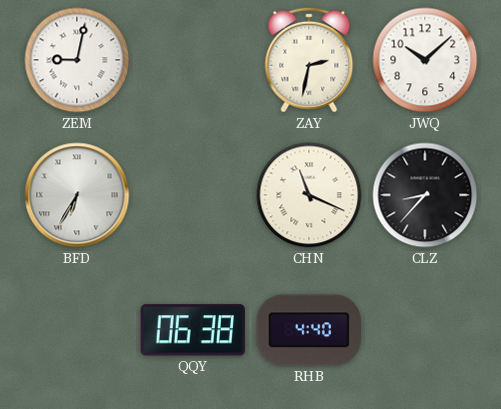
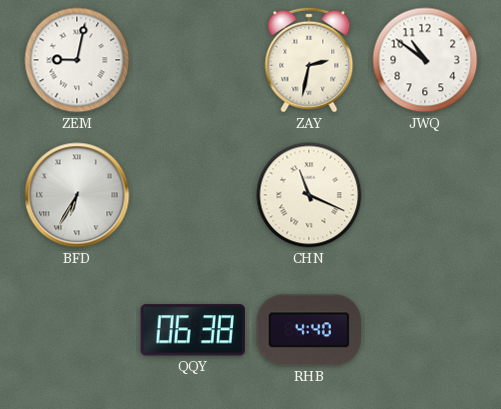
JWQ: 10:08 -> 10:51 (425, 60)
CLZ: 8:37 -> none (425, 195)
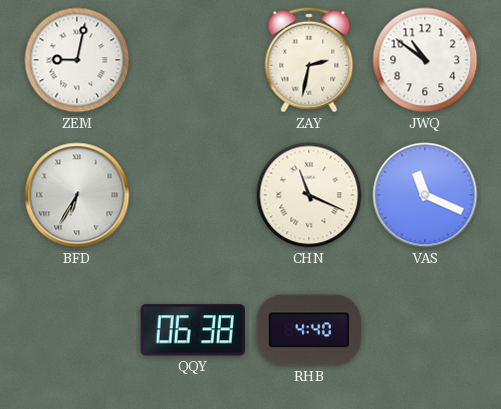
VAS: none -> 11:19 (425, 195)
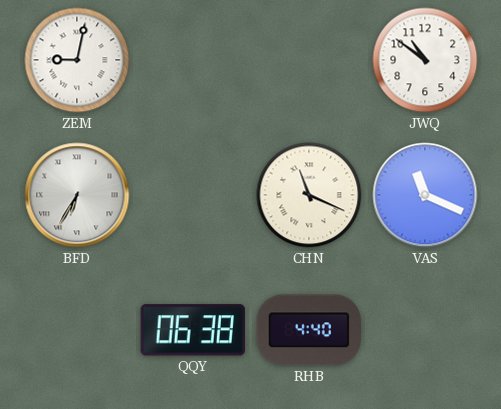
ZAY: 2:32 -> none (309, 60)
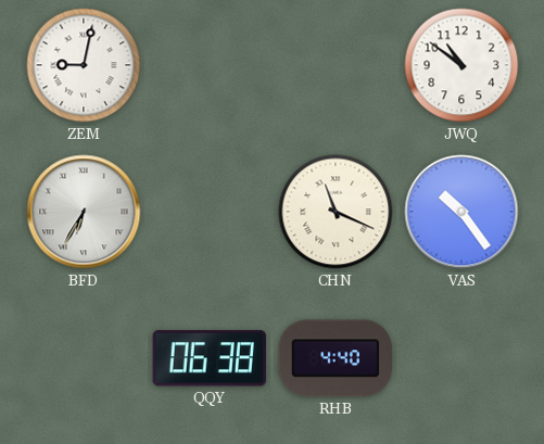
VAS: 11:19 -> 10:24 (461, 212)
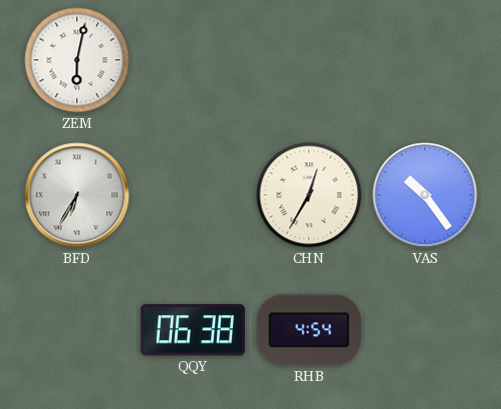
ZEM: 9:02 -> 6:02 (77, 60)
JWQ: 10:51 -> none (461, 65)
CHN: 11:19 -> 12:35 (309, 195)
RHB: 4:40 -> 4:54 (309, 330)
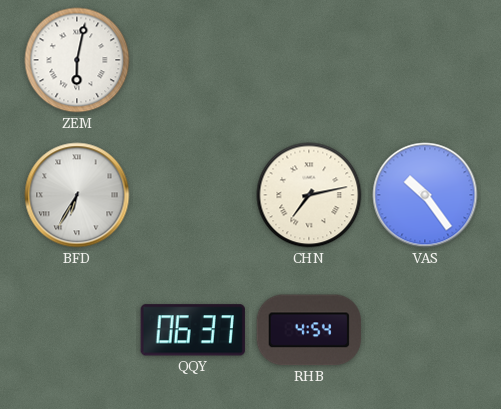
CHN: 12:35 -> 7:13 (309, 195)
QQY: 06:38 -> 06:37 (193, 330)
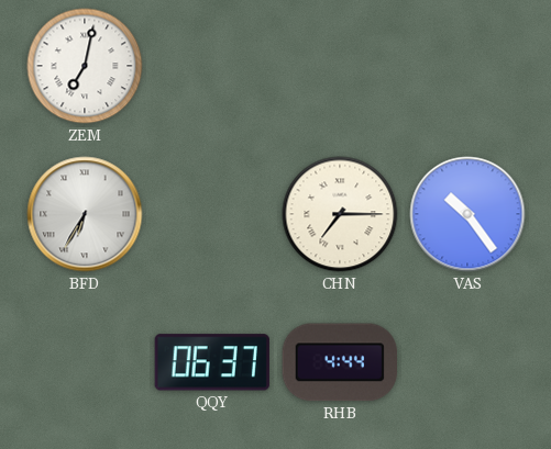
ZEM: 6:02 -> 7:02 (85, 66)
CHN: 7:13 -> 7:15 (340, 214)
RHB: 4:54 -> 4:44 (340, 362)
